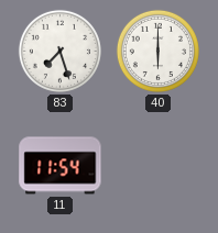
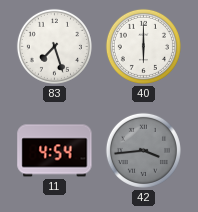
11: 11:54 -> 4:54 (55, 151)
42: none -> 3:44 (143, 150)
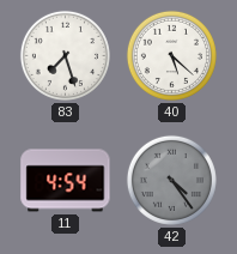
40: 6:00 -> 5:22 (171, 55)
42: 3:44 -> 4:24 (171, 180)
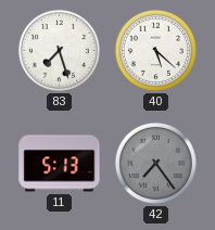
11: 4:54 -> 5:13 (60, 164)
42: 4:24 -> 7:24 (155, 163)
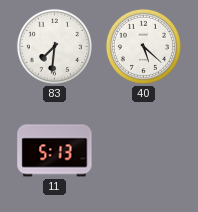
83: 7:27 -> 7:31 (54, 46)
42: 7:24 -> none (155, 163)
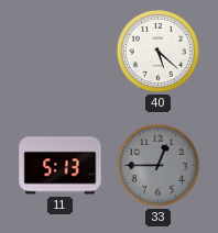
83: 7:31 -> none (54, 46)
33: none -> 12:45 (157, 165)
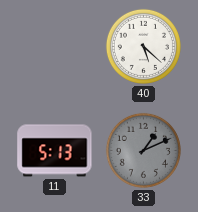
33: 12:45 -> 1:11 (143, 150)
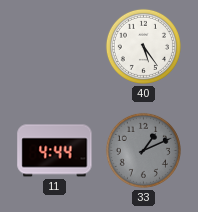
40: 5:22 -> 5:24 (143, 46)
11: 5:13 -> 4:44 (55, 151)
